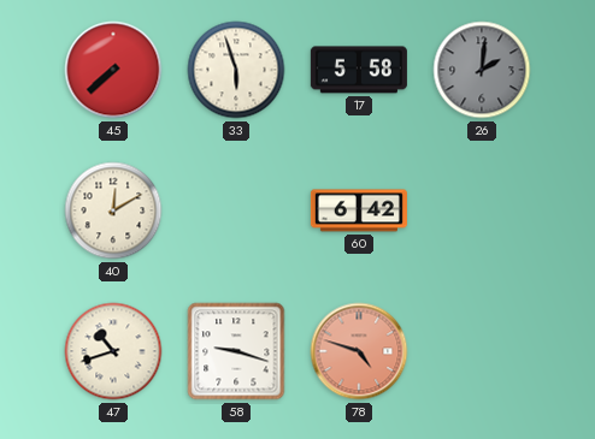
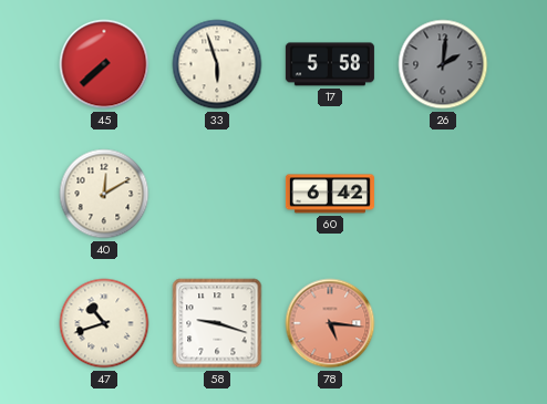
78: 4:48 -> 5:16 (330, 323)
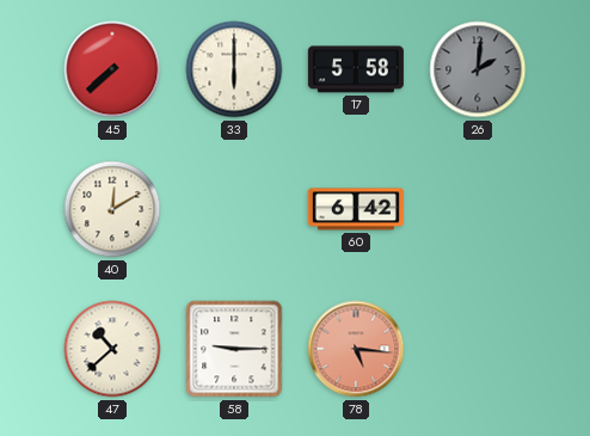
33: 5:57 -> 6:00 (234, 69)
47: 10:42 -> 10:38 (112, 349)
58: 9:18 -> 9:15 (234, 349)
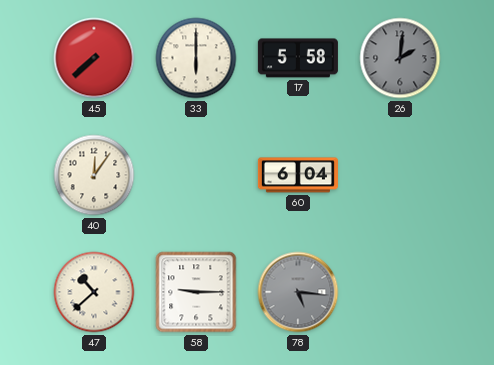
40: 12:10 -> 12:06 (94, 175)
60: 6:42 -> 6:04 (298, 175)
78 dial: salmon -> grey (298, 292)
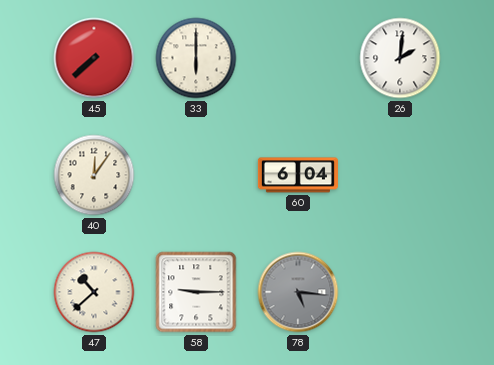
17: 5:58 -> none (298, 58)
26 dial: grey -> white (400, 58)
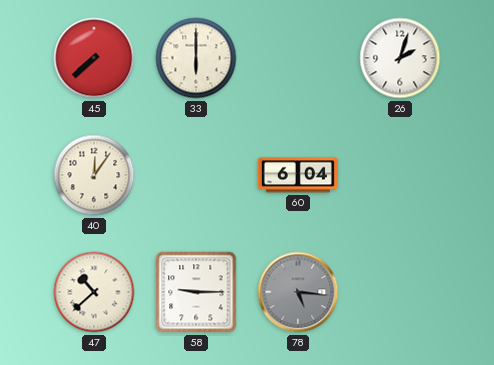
26: 2:01 -> 2:03 (400, 58)
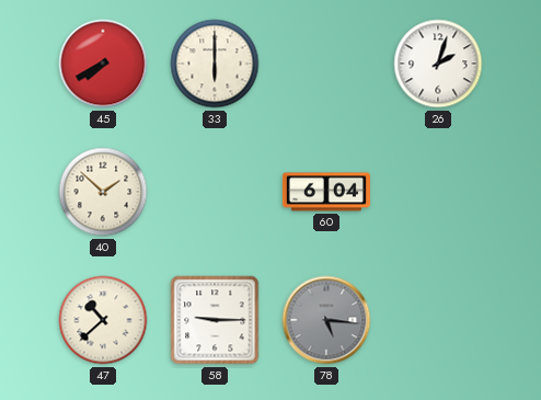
45: 7:38 -> 7:40 (103, 64)
40: 12:06 -> 1:52 (103, 192)
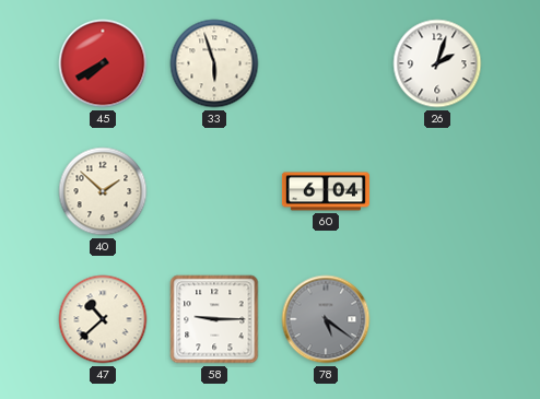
33: 6:00 -> 5:57 (214, 63)
78: 5:16 -> 5:21 (326, 319)
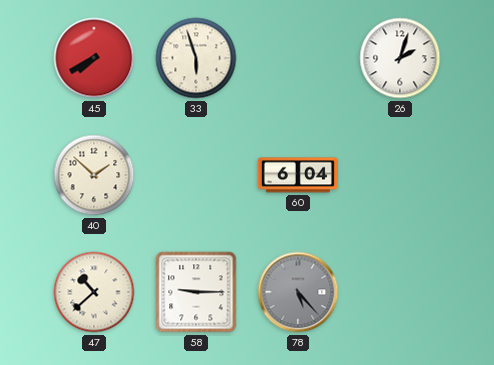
78: 5:21 -> 5:23 (298, 292)
